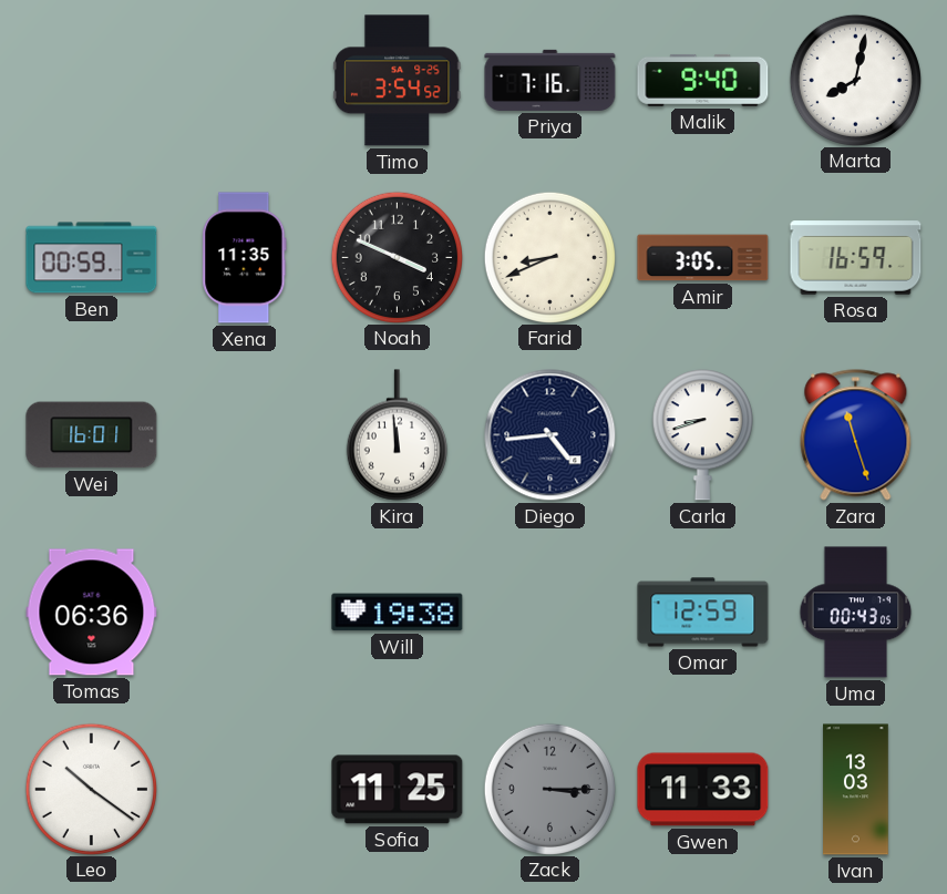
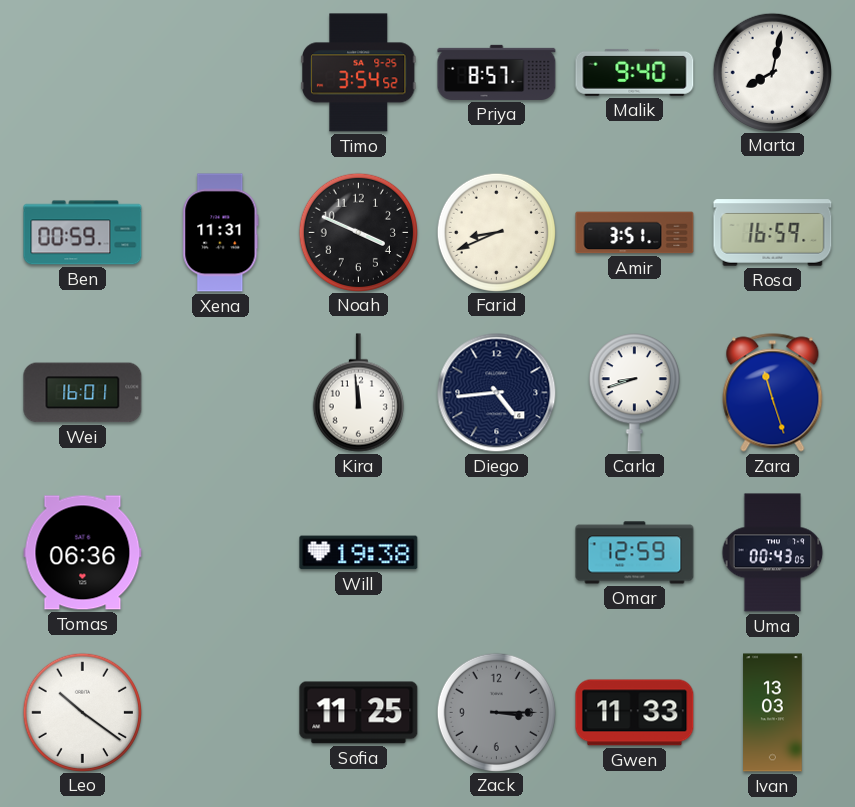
Priya: 7:16 -> 8:57 (497, 72)
Xena: 11:35 -> 11:31 (221, 233)
Amir: 3:05 -> 3:51 (635, 233)
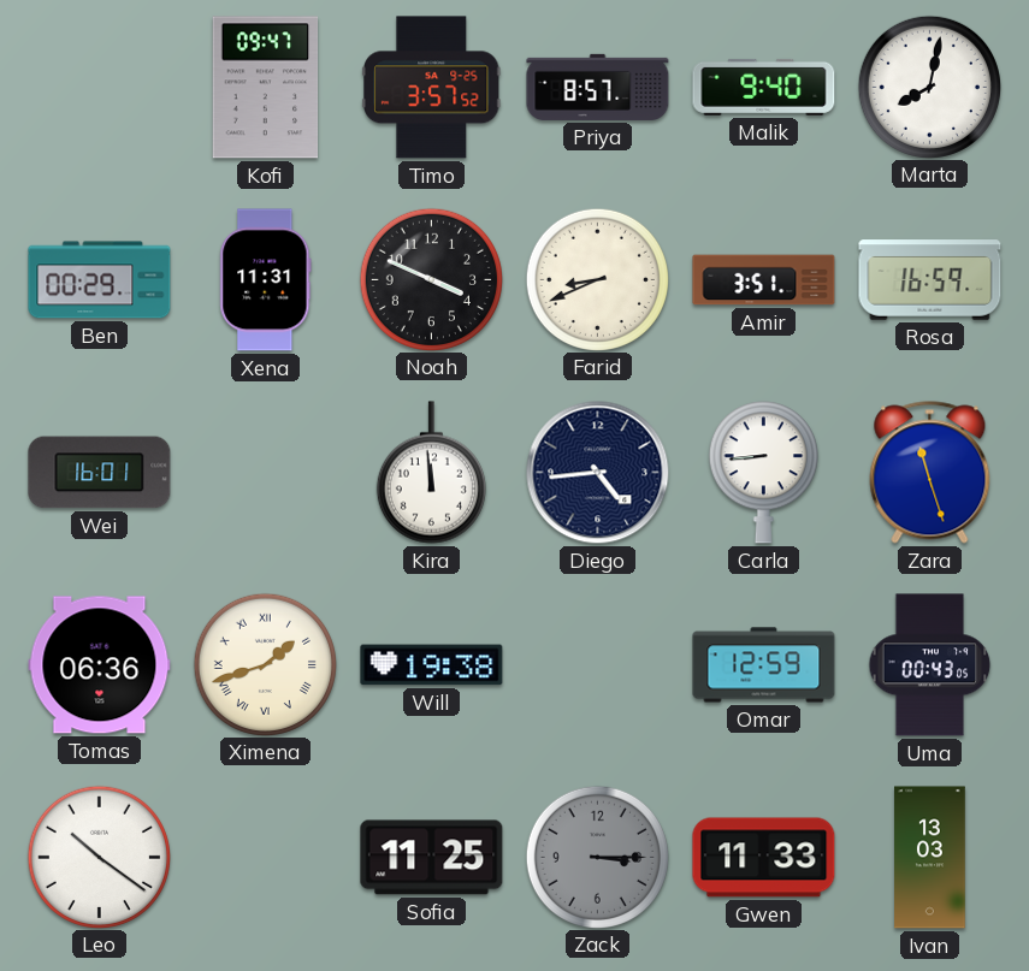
Kofi: none -> 09:47 (266, 88)
Timo: 3:54 -> 3:57 (431, 88)
Ben: 00:59 -> 00:29 (100, 280)
Carla: 8:42 -> 8:44 (763, 473)
Ximena: none -> 1:42 (265, 664)
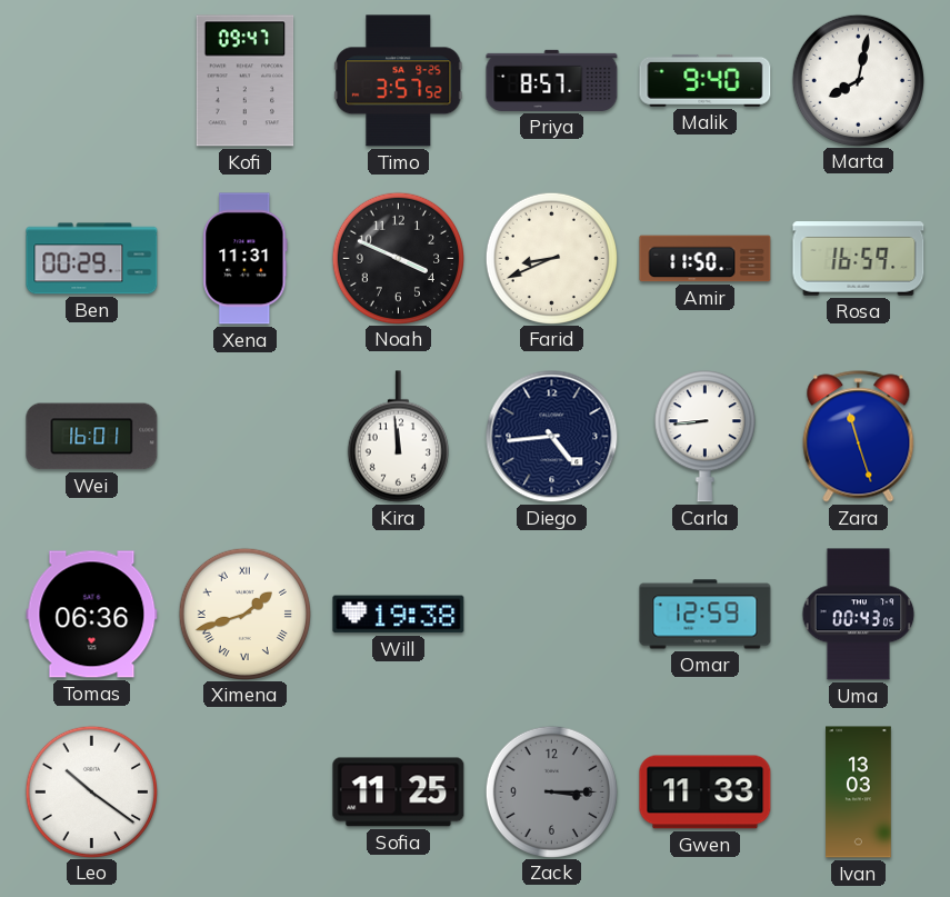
Amir: 3:51 -> 11:50 (706, 259)
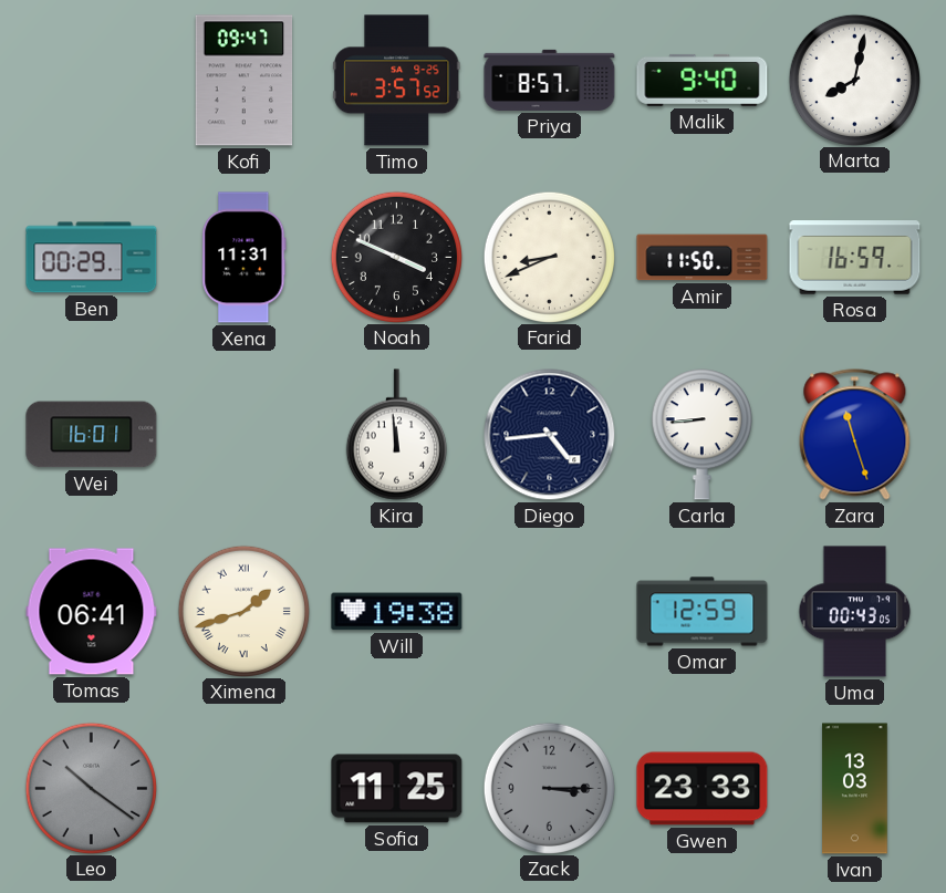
Tomas: 06:36 -> 06:41 (92, 612)
Leo dial: white -> grey (91, 788)
Gwen: 11:33 -> 23:33 (703, 789)
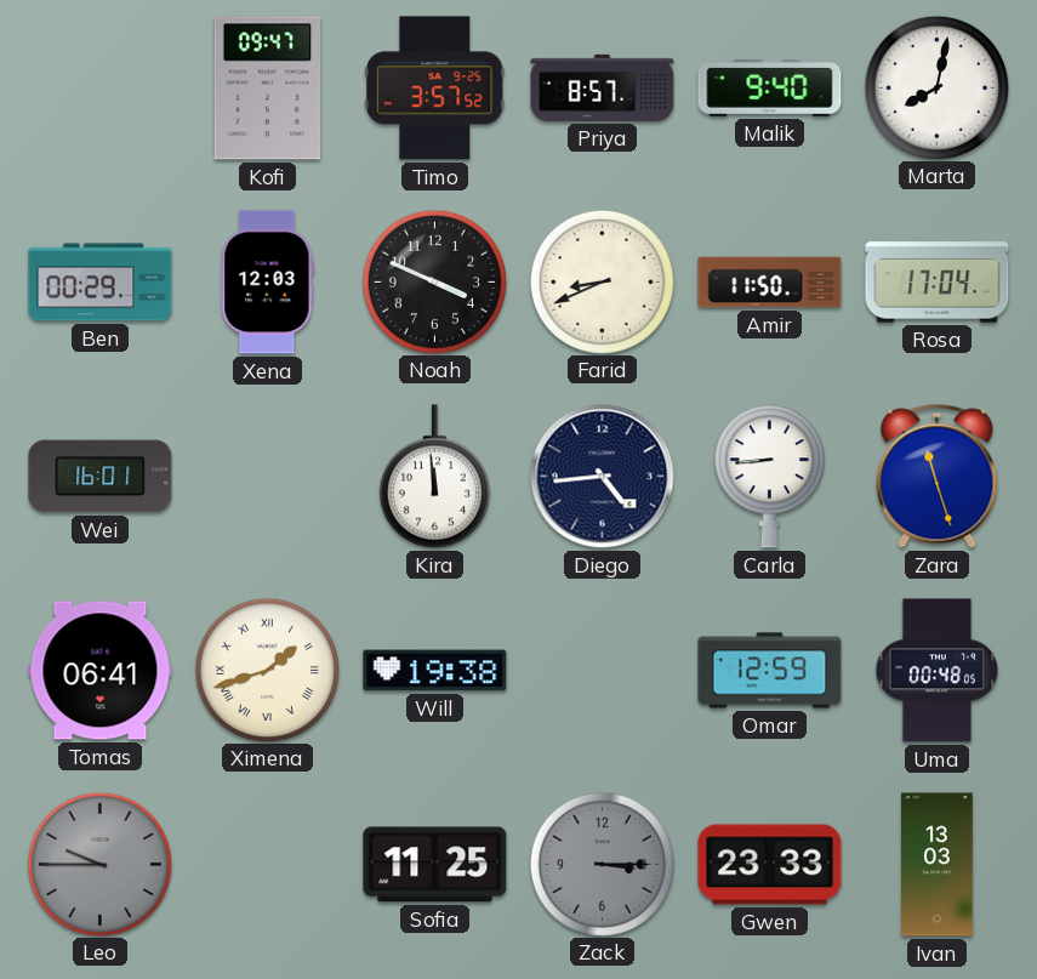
Xena: 11:31 -> 12:03 (268, 283)
Rosa: 16:59 -> 17:04 (938, 283)
Uma: 00:43 -> 00:48 (938, 671)
Leo: 10:21 -> 9:45 (99, 864)
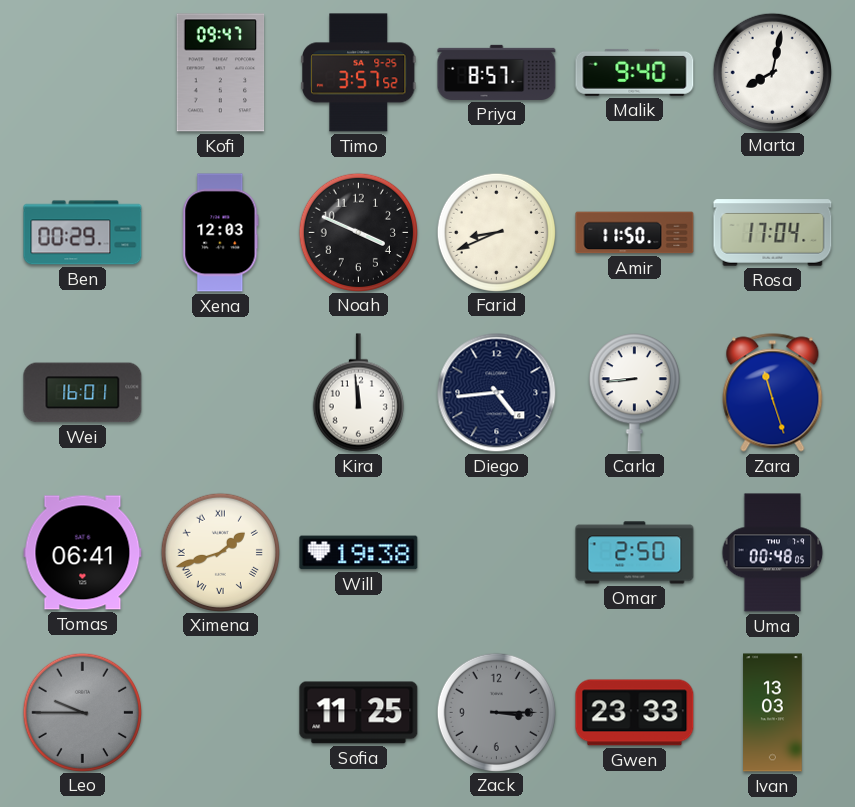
Omar: 12:59 -> 2:50 (635, 553)
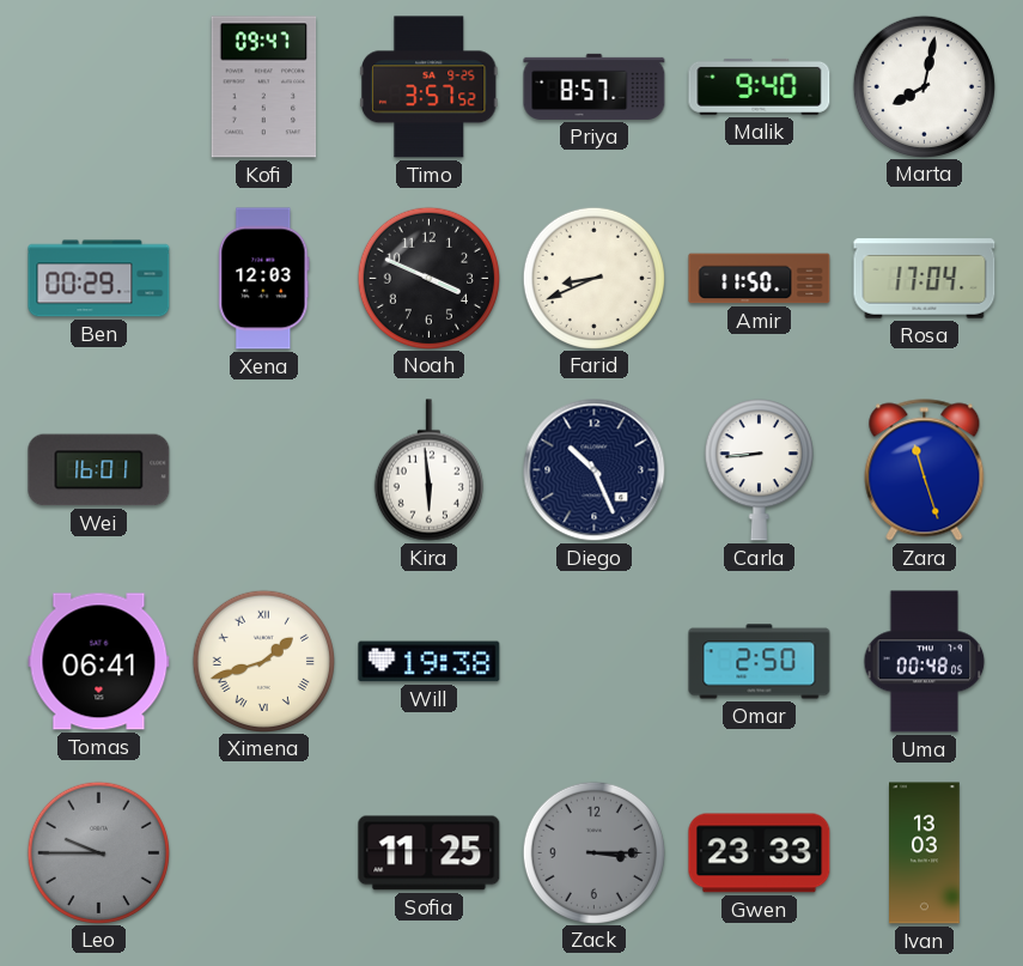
Kira: 11:59 -> 5:59 (428, 470)
Diego: 4:44 -> 10:26 (595, 470)
